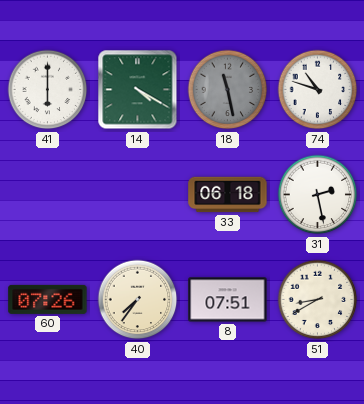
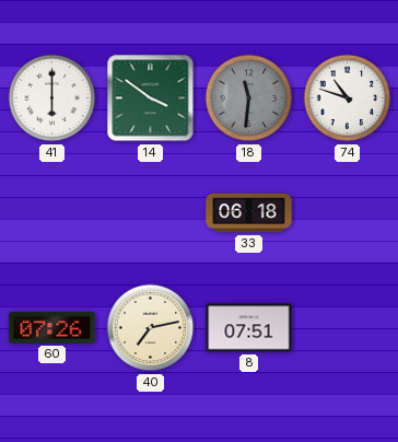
14: 4:20 -> 3:51 (151, 98)
18: 11:28 -> 11:31 (249, 98)
31: 2:28 -> none (318, 195)
40: 7:36 -> 7:13 (151, 328)
51: 8:40 -> none (318, 300)
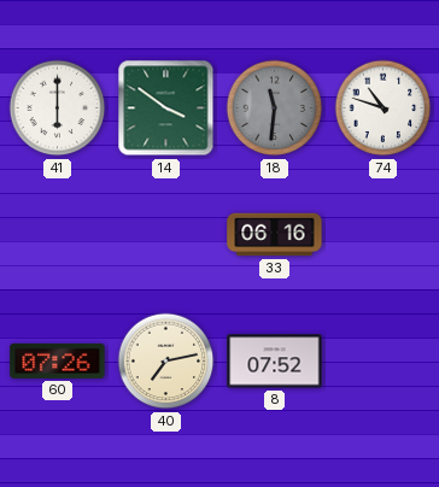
33: 06:18 -> 06:16 (275, 235)
8: 07:51 -> 07:52 (275, 362)
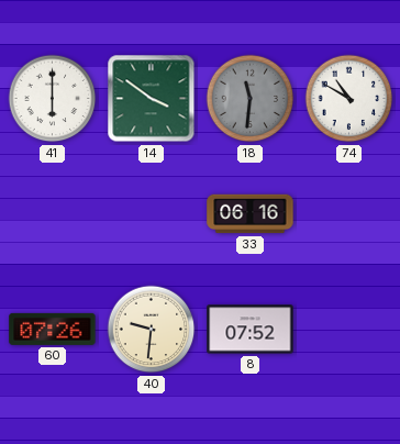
74: 10:48 -> 10:50 (349, 99)
40: 7:13 -> 9:31 (152, 330)
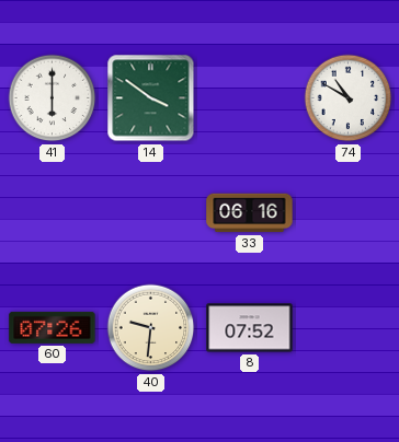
18: 11:31 -> none (251, 99)
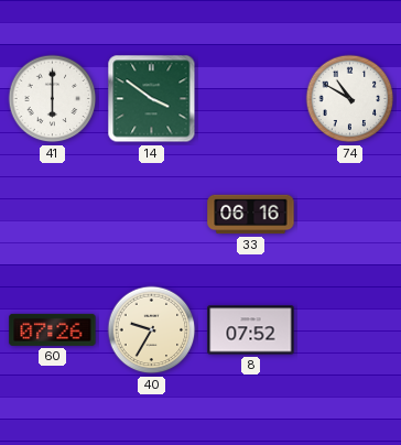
40: 9:31 -> 9:35 (152, 330)
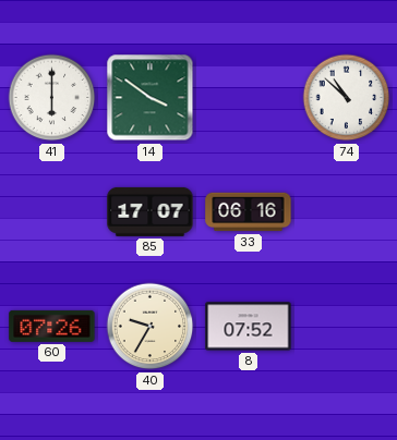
74: 10:50 -> 10:52 (347, 98)
85: none -> 17:07 (151, 211)
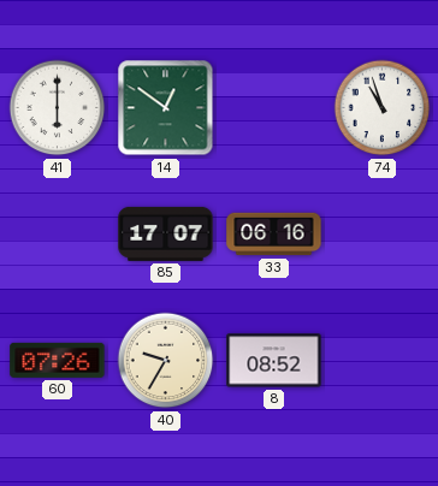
14: 3:51 -> 12:51 (166, 108)
74: 10:52 -> 10:57 (383, 108)
8: 07:52 -> 08:52 (274, 361)
